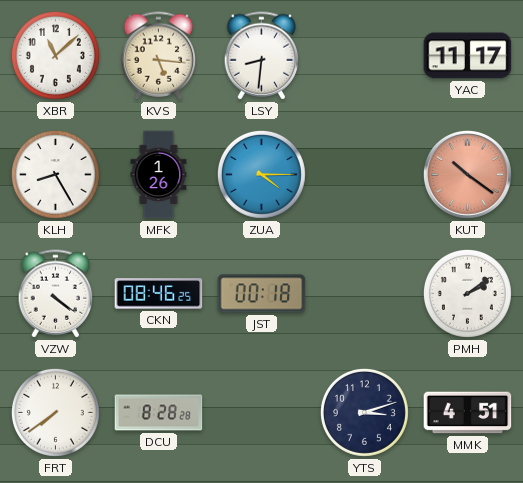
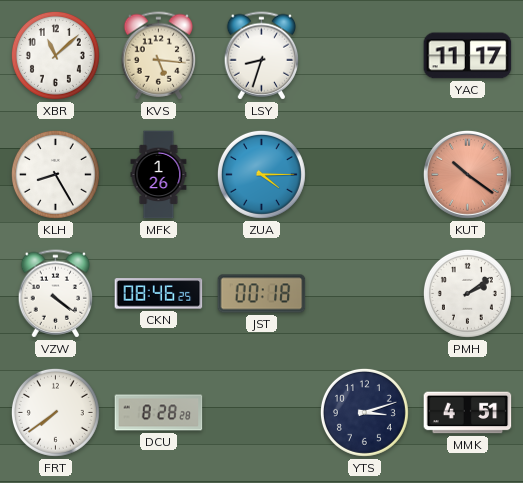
LSY: 8:31 -> 8:33 (262, 56)
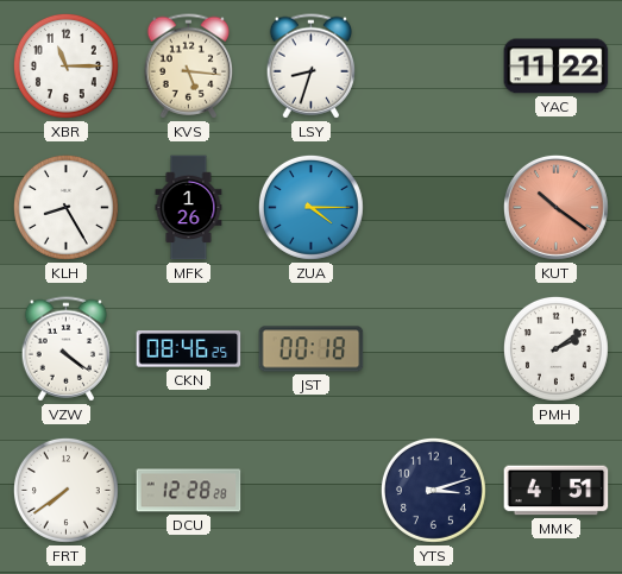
XBR: 11:08 -> 11:15 (65, 65)
YAC: 11:17 -> 11:22 (557, 67)
DCU: 8:28 -> 12:28 (189, 491)
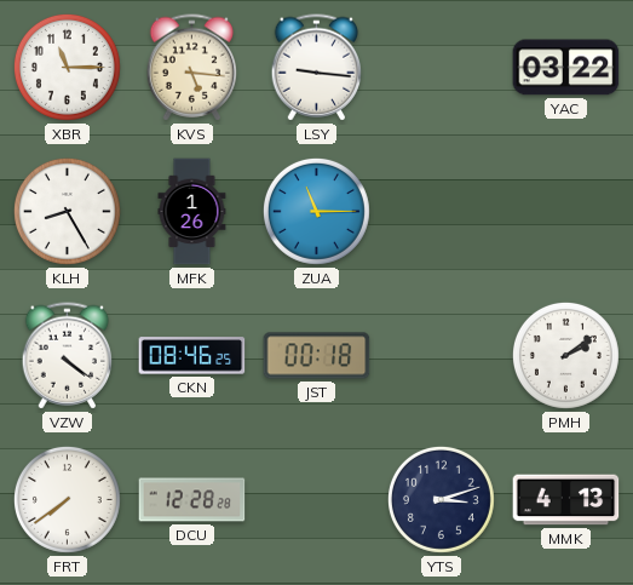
LSY: 8:33 -> 9:16 (317, 68)
YAC: 11:22 -> 03:22 (566, 68)
ZUA: 4:15 -> 11:15 (316, 211)
KUT: 10:21 -> none (555, 207)
MMK: 4:51 -> 4:13 (566, 500)
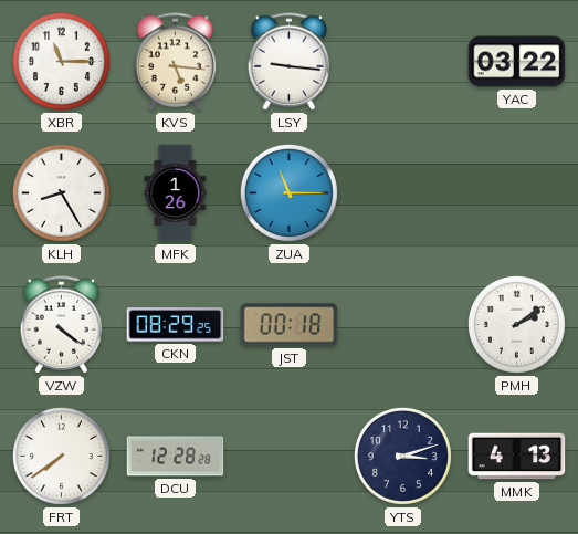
CKN: 08:46 -> 08:29 (176, 325)
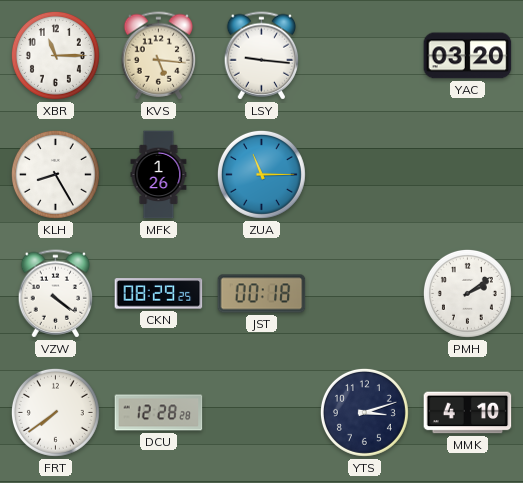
YAC: 03:22 -> 03:20 (468, 56)
MMK: 4:13 -> 4:10 (468, 413)
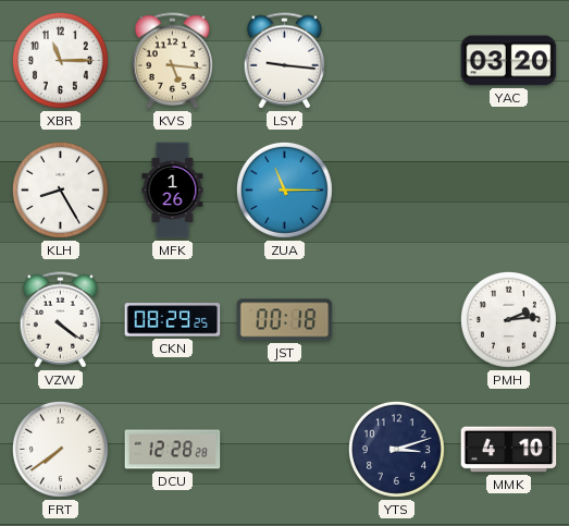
PMH: 2:09 -> 2:14 (508, 319)
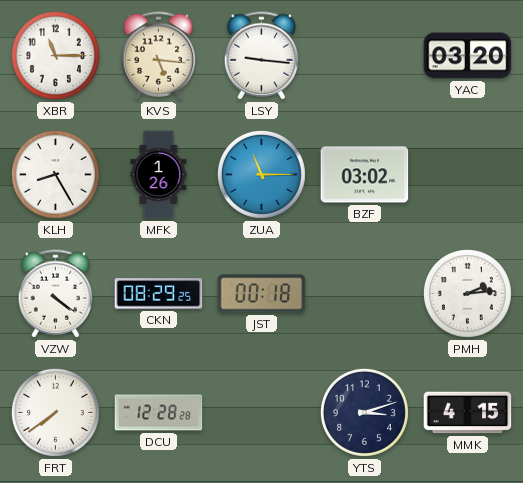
BZF: none -> 03:02 (365, 175)
MMK: 4:10 -> 4:15 (468, 413)
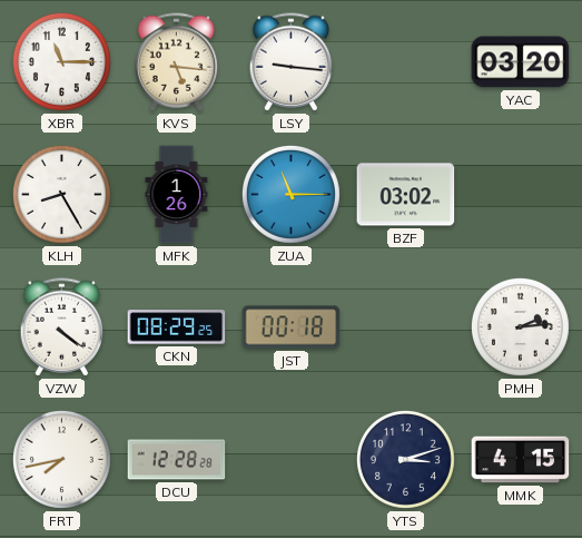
FRT: 7:39 -> 7:43 (61, 459)
